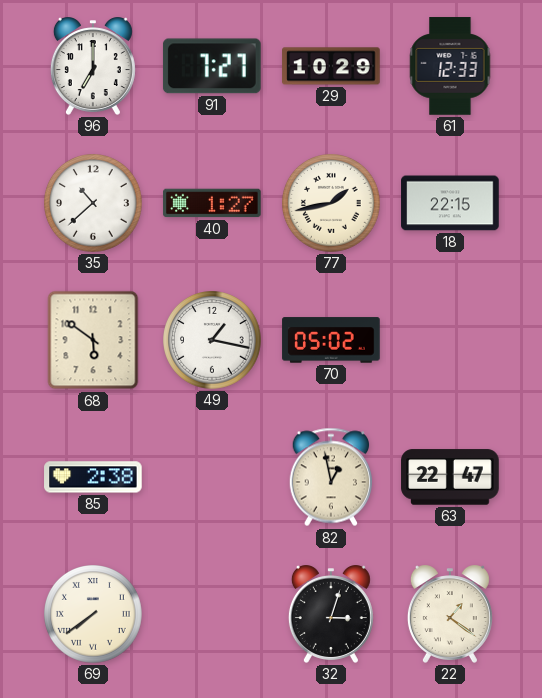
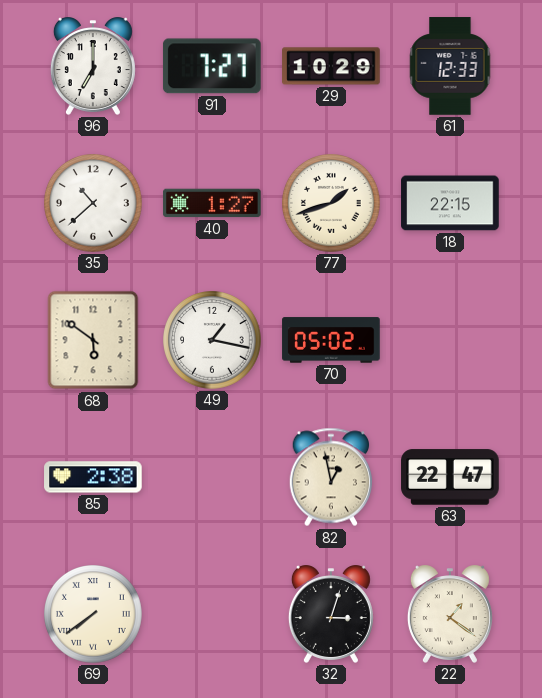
77: 1:43 -> 1:42 (332, 204)
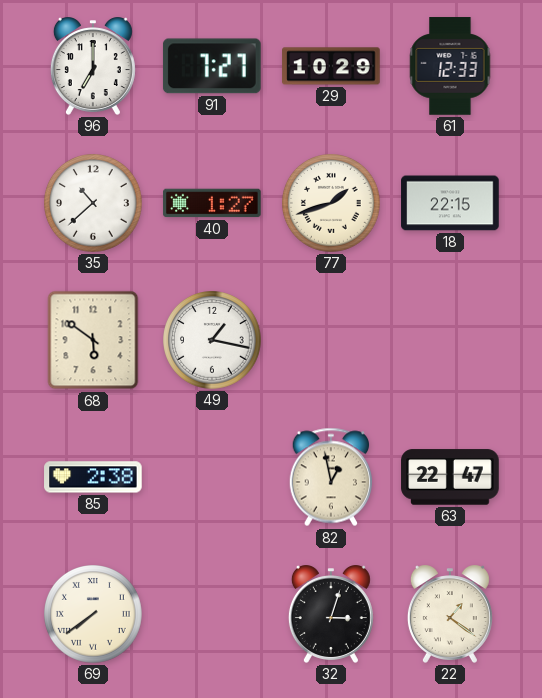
70: 05:02 -> none (331, 340)
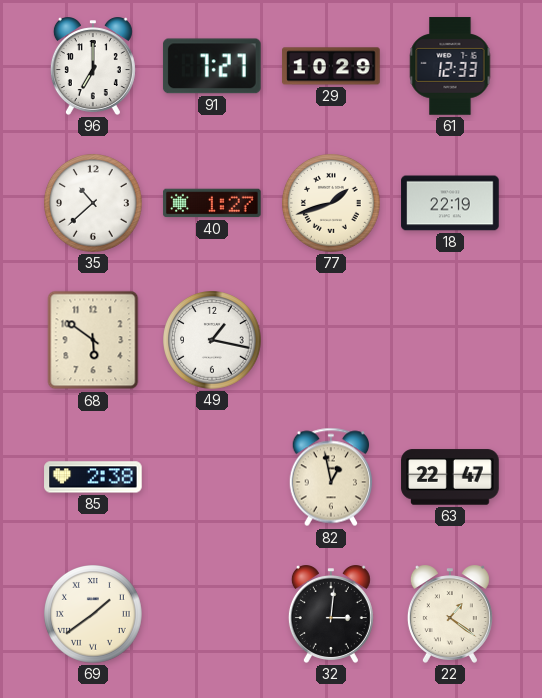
18: 22:15 -> 22:19 (450, 203)
69: 7:39 -> 1:39 (94, 615)
32: 3:03 -> 3:01 (331, 614)
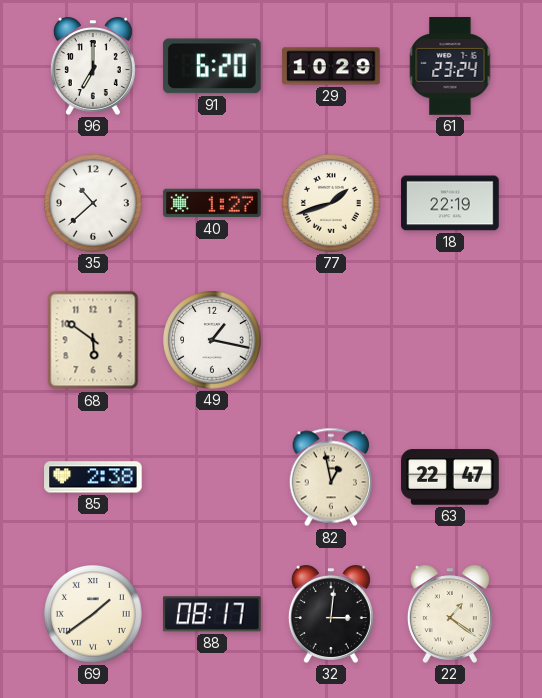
91: 7:27 -> 6:20 (212, 66)
61: 12:33 -> 23:24 (450, 66)
88: none -> 08:17 (213, 614)
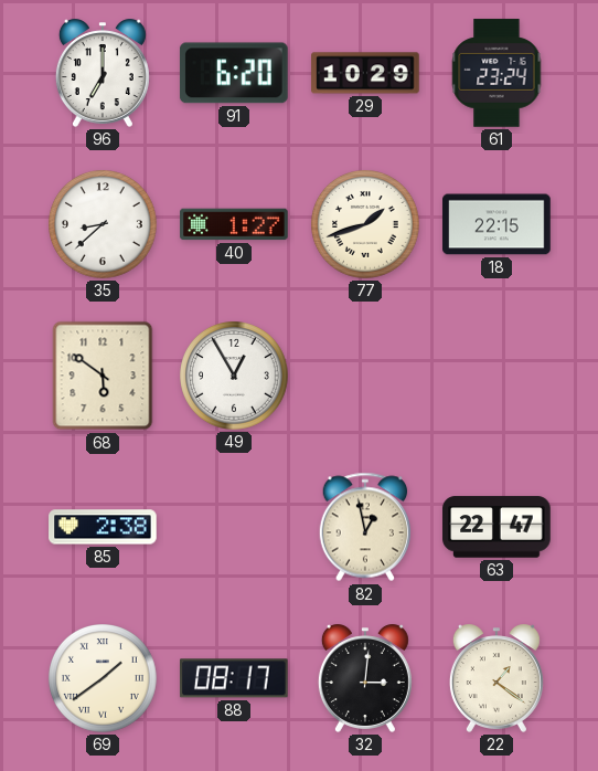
35: 10:38 -> 8:38 (104, 225)
18: 22:19 -> 22:15 (496, 224)
49: 1:17 -> 12:55 (235, 377)
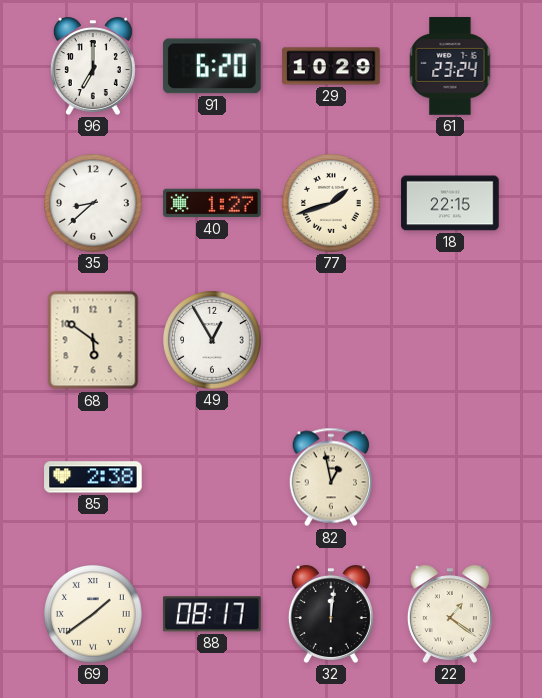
63: 22:47 -> none (496, 527)
32: 3:01 -> 12:01 (331, 614)
